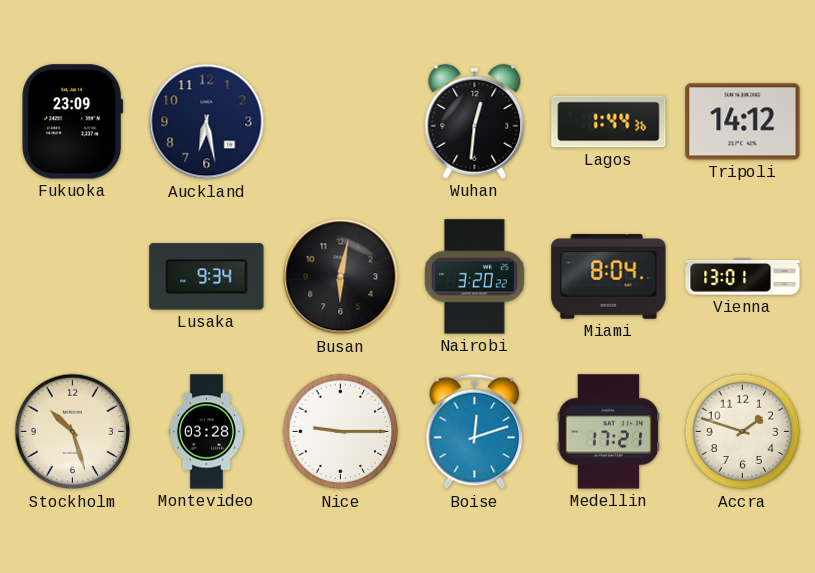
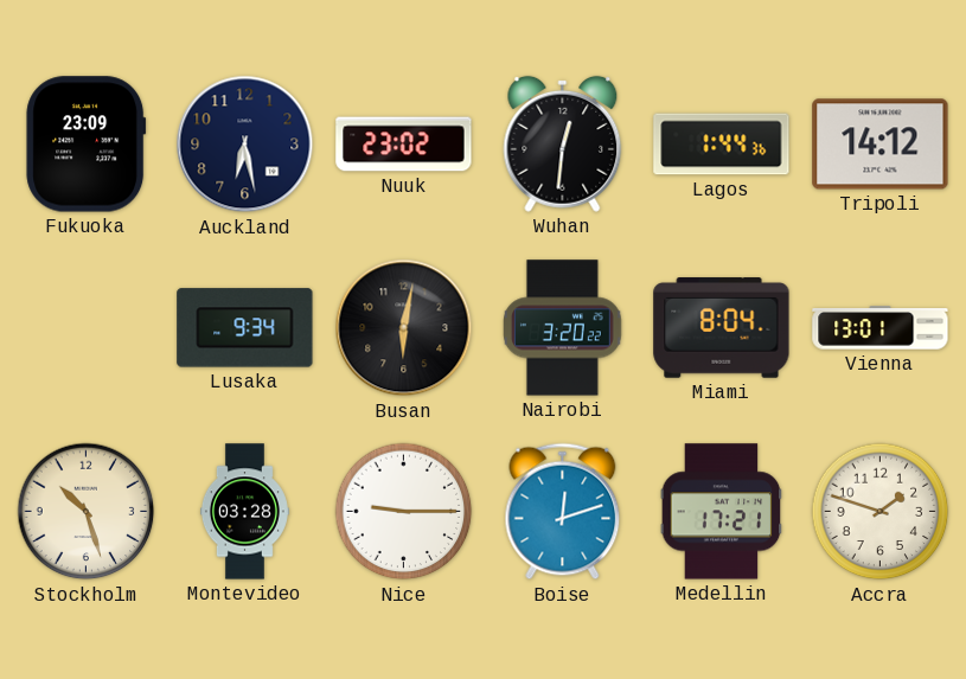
Nuuk: none -> 23:02 (404, 145)
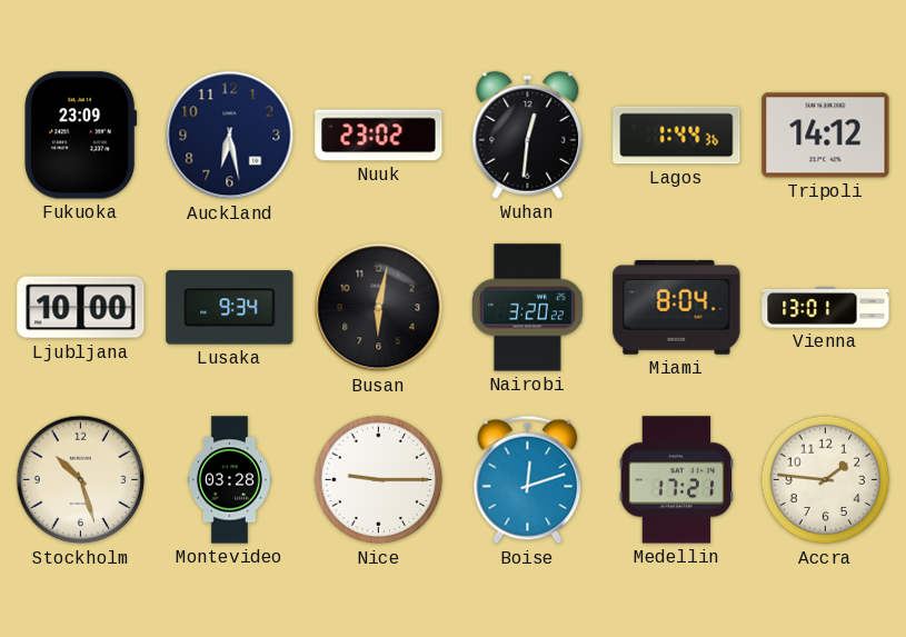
Ljubljana: none -> 10:00 (81, 308)
Accra: 1:48 -> 1:46 (826, 480)
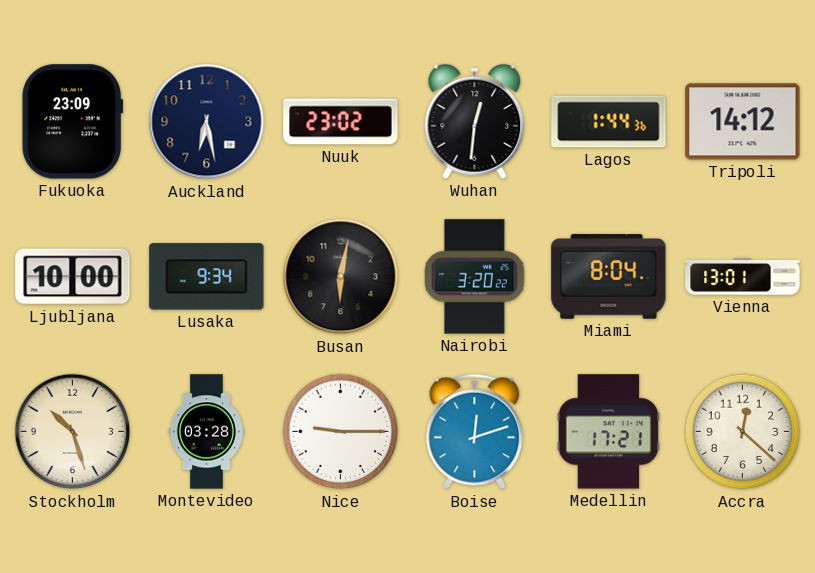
Accra: 1:46 -> 12:22 (743, 432)
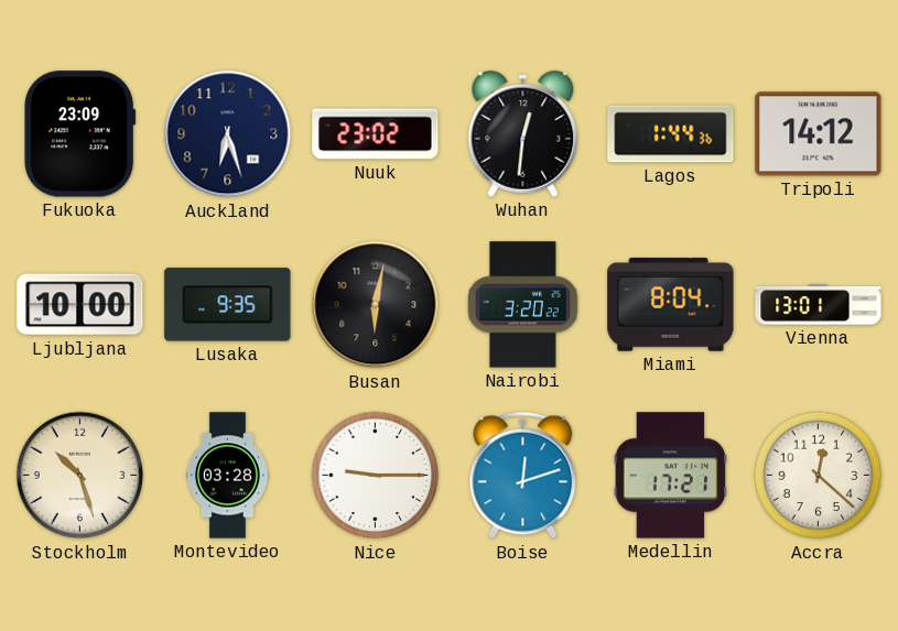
Auckland: 6:28 -> 6:27 (228, 134)
Lusaka: 9:34 -> 9:35 (228, 305)
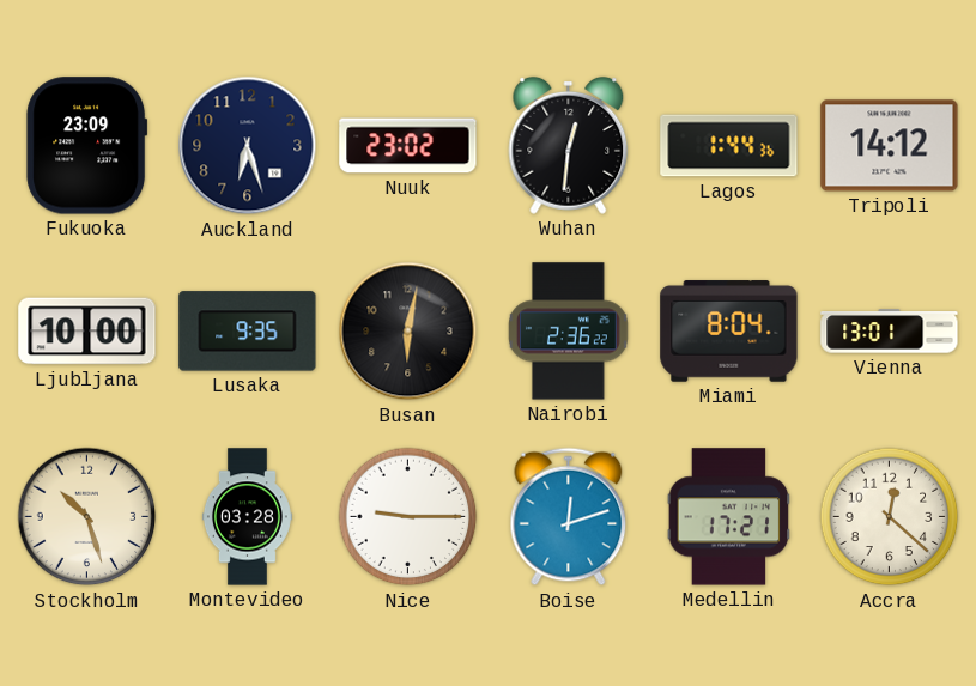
Nairobi: 3:20 -> 2:36 (569, 332)
